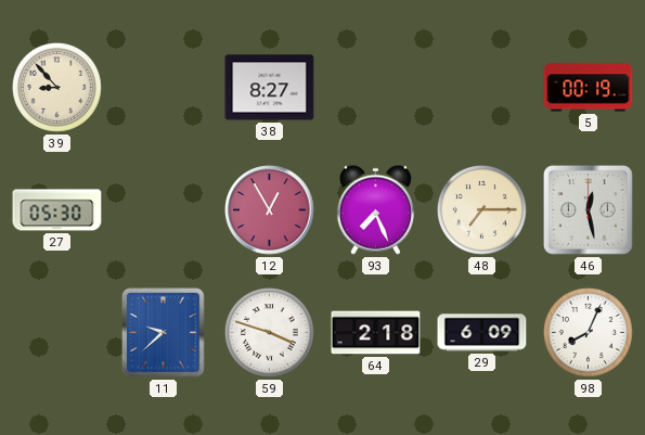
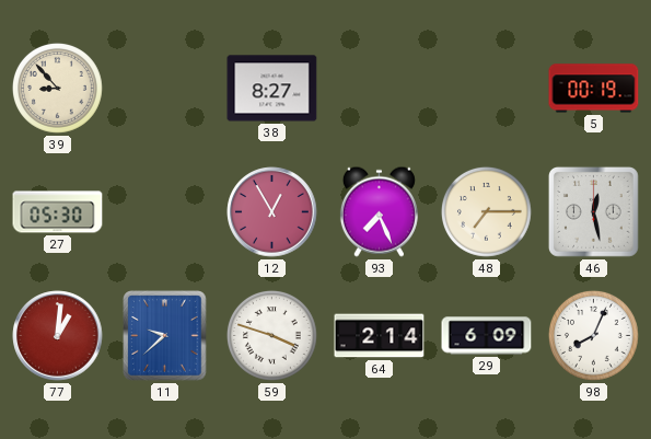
77: none -> 1:01 (58, 336)
64: 2:18 -> 2:14 (380, 336)
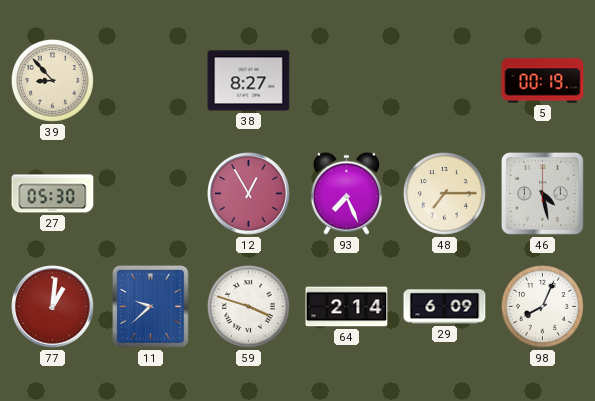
46: 12:28 -> 4:28 (543, 194)
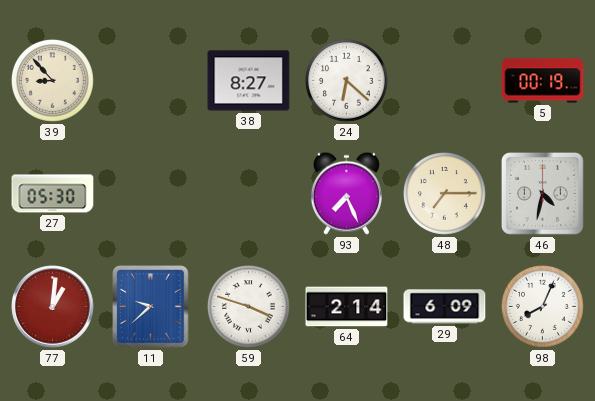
24: none -> 6:22 (346, 81)
12: 12:55 -> none (249, 194)
46: 4:28 -> 4:32 (543, 194)
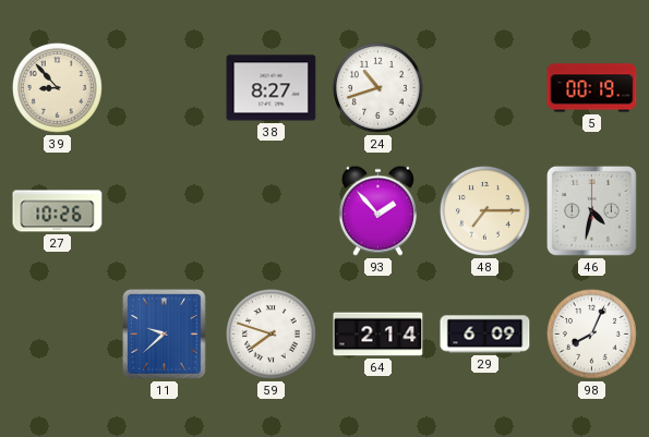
24: 6:22 -> 10:42 (377, 88)
27: 05:30 -> 10:26 (58, 211)
93: 7:26 -> 1:53 (377, 210)
77: 1:01 -> none (53, 307)
59: 3:48 -> 7:48 (271, 335)
